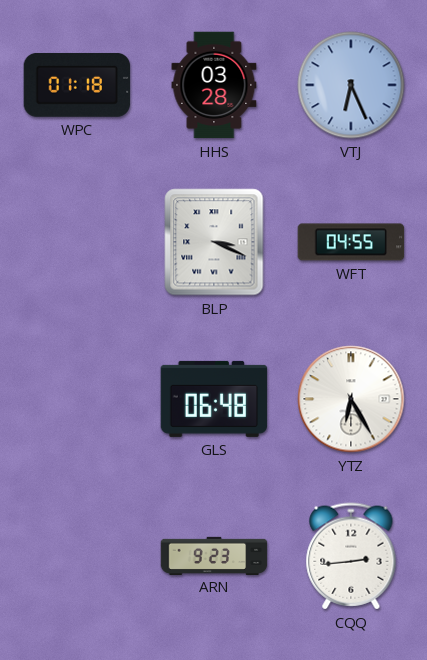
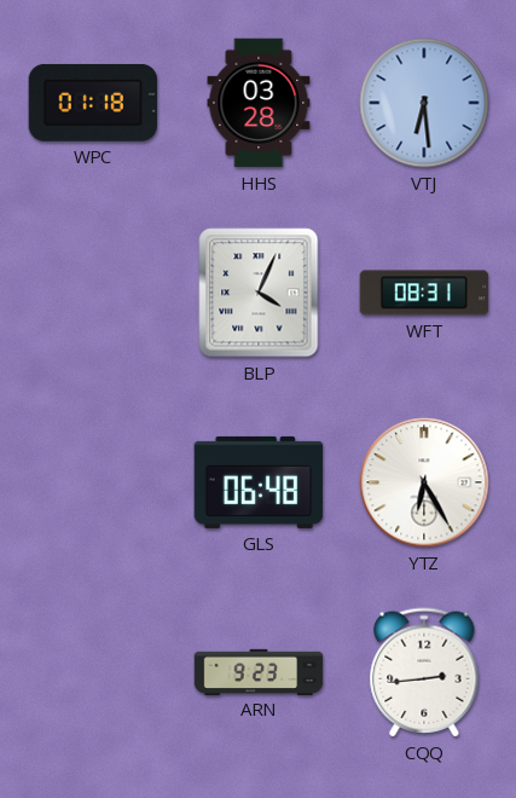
VTJ: 6:26 -> 6:29 (424, 103)
BLP: 3:19 -> 4:04 (259, 293)
WFT: 04:55 -> 08:31 (424, 293)
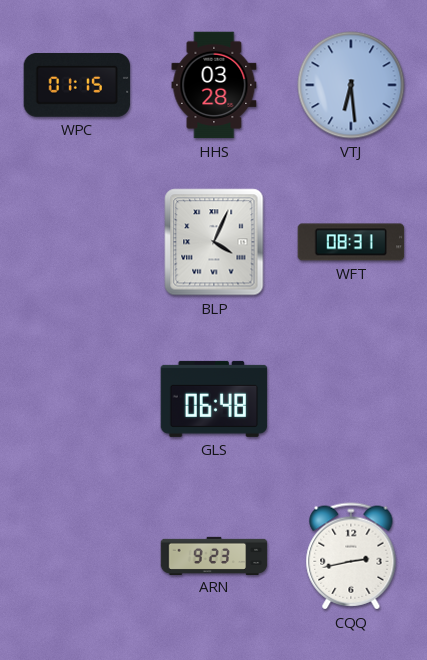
WPC: 01:18 -> 01:15 (77, 85)
YTZ: 6:25 -> none (424, 482)
CQQ: 2:44 -> 2:43 (351, 556)
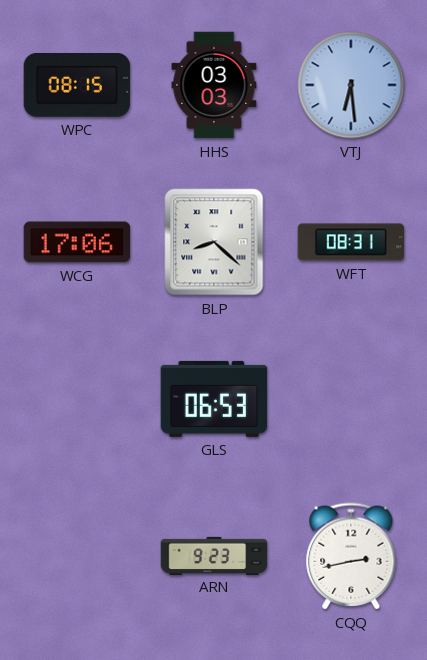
WPC: 01:15 -> 08:15 (77, 85)
HHS: 03:28 -> 03:03 (214, 85)
WCG: none -> 17:06 (77, 242)
BLP: 4:04 -> 8:22 (214, 242)
GLS: 06:48 -> 06:53 (214, 399)
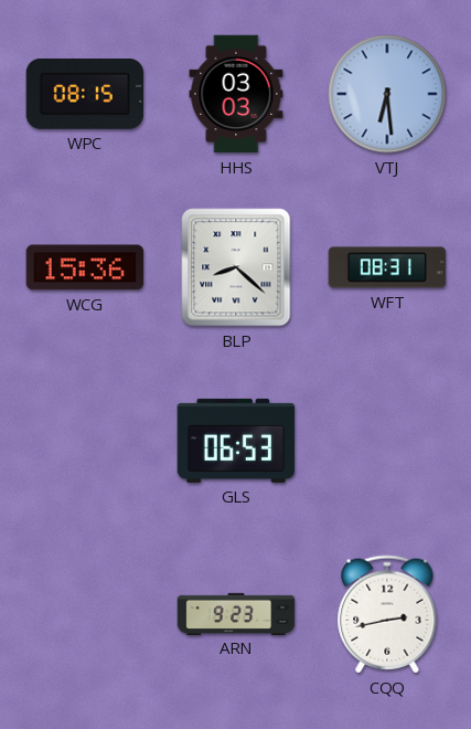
WCG: 17:06 -> 15:36 (85, 267)
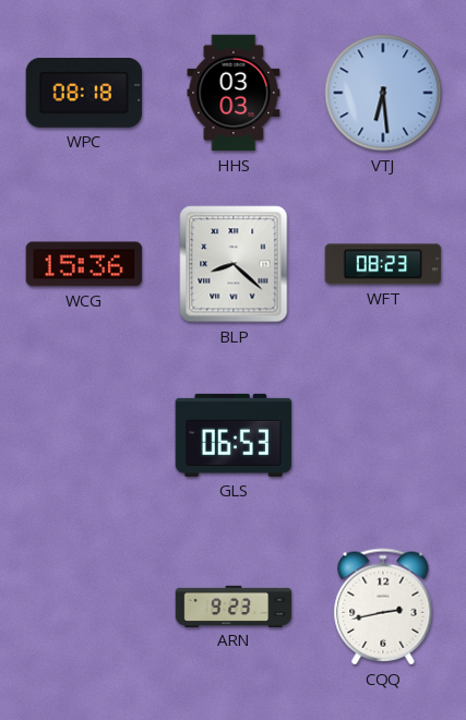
WPC: 08:15 -> 08:18 (84, 93)
WFT: 08:31 -> 08:23 (383, 264)
